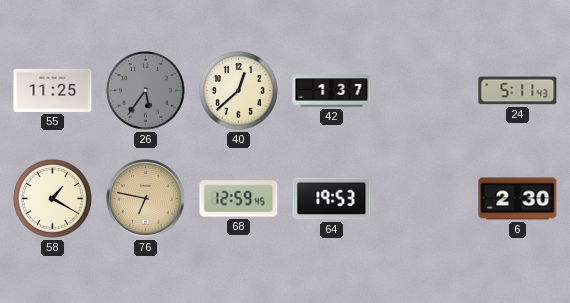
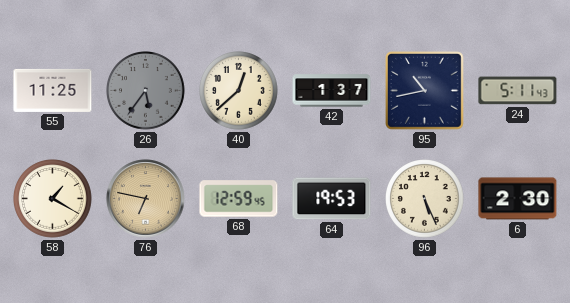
95: none -> 10:43 (425, 91)
96: none -> 5:26 (425, 199)
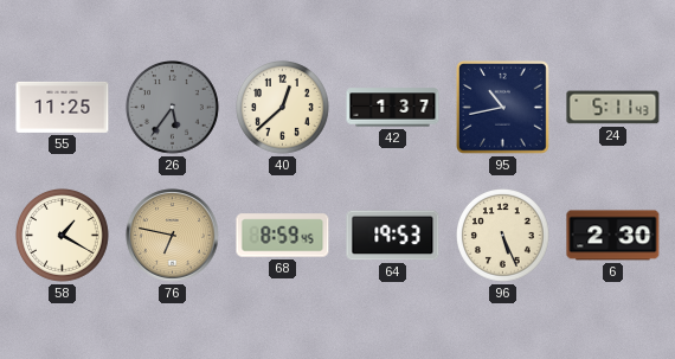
68: 12:59 -> 8:59 (283, 236)
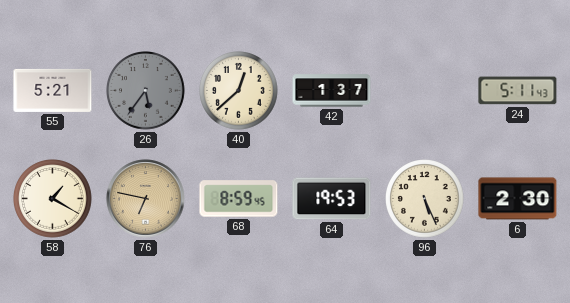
55: 11:25 -> 5:21 (53, 90)
95: 10:43 -> none (503, 108)
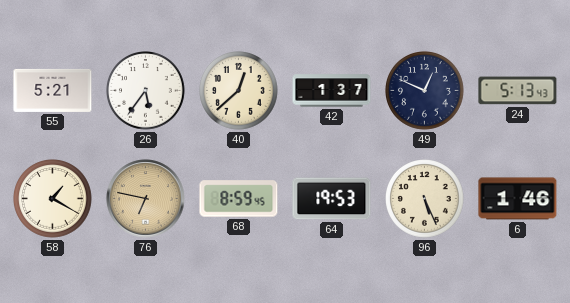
26 dial: grey -> white (146, 91)
49: none -> 12:49 (425, 91)
24: 5:11 -> 5:13 (518, 91)
6: 2:30 -> 1:46 (518, 199)
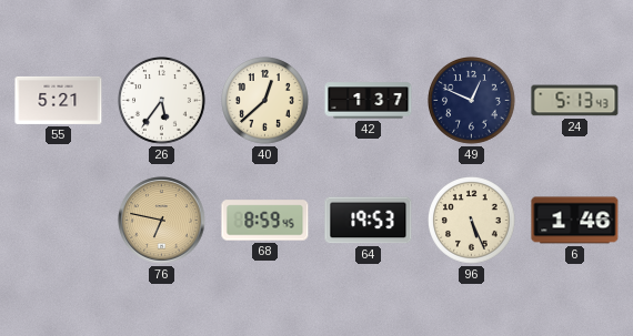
58: 1:20 -> none (53, 199)
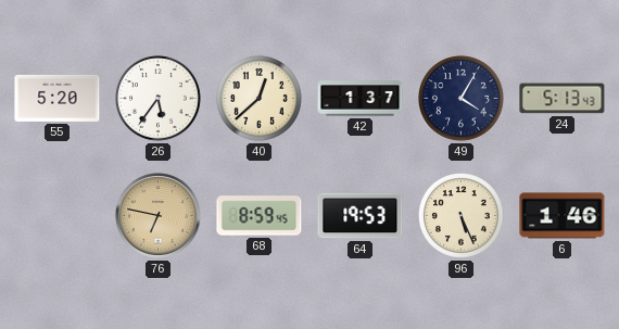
55: 5:21 -> 5:20 (58, 98)
49: 12:49 -> 4:05 (462, 99)
